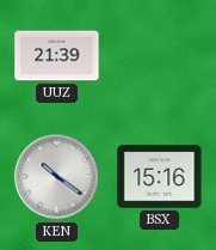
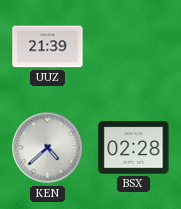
KEN: 10:21 -> 4:38 (48, 148)
BSX: 15:16 -> 02:28 (134, 148)
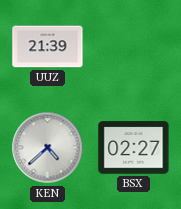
BSX: 02:28 -> 02:27 (134, 148)
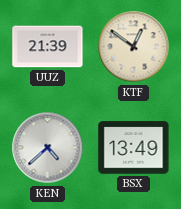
KTF: none -> 12:51 (134, 47)
BSX: 02:27 -> 13:49 (134, 148)
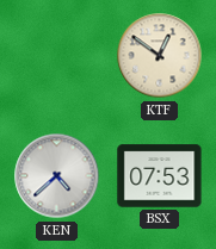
UUZ: 21:39 -> none (48, 47)
BSX: 13:49 -> 07:53 (160, 176)
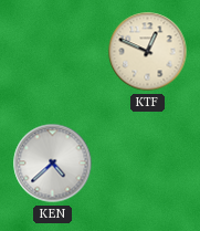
KTF: 12:51 -> 12:49 (148, 52)
BSX: 07:53 -> none (160, 176)
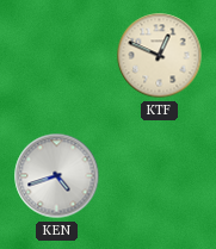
KEN: 4:38 -> 4:42 (57, 176)
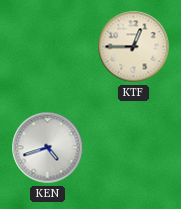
KTF: 12:49 -> 12:45 (134, 47)
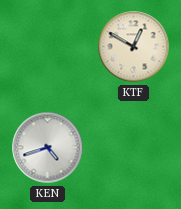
KTF: 12:45 -> 12:50 (134, 47)
